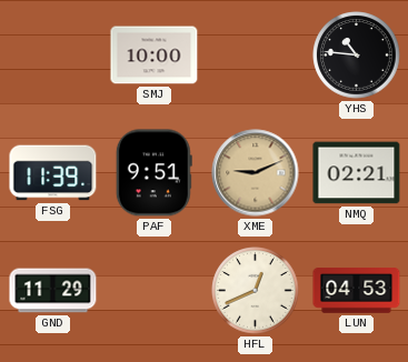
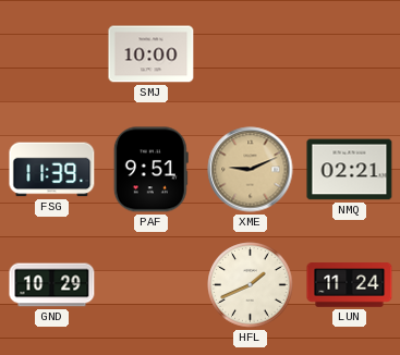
YHS: 10:46 -> none (357, 56)
GND: 11:29 -> 10:29 (52, 285)
HFL: 12:41 -> 1:41 (251, 285)
LUN: 04:53 -> 11:24 (350, 285)
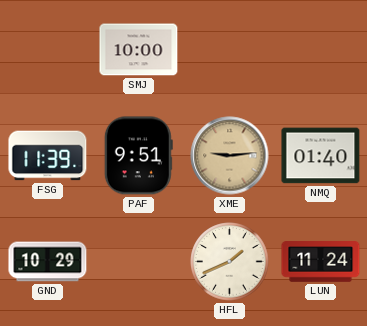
XME: 9:11 -> 9:14 (230, 156)
NMQ: 02:21 -> 01:40 (321, 156)
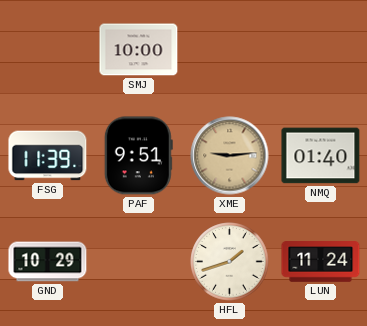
HFL: 1:41 -> 1:42 (230, 262)
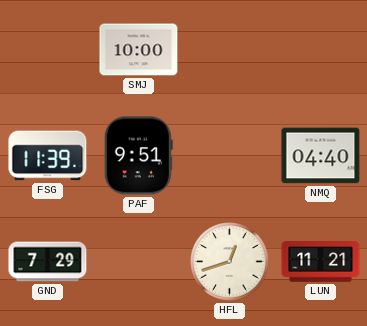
XME: 9:14 -> none (230, 156)
NMQ: 01:40 -> 04:40 (321, 156)
GND: 10:29 -> 7:29 (48, 262)
HFL: 1:42 -> 12:42 (230, 262)
LUN: 11:24 -> 11:21 (321, 262)
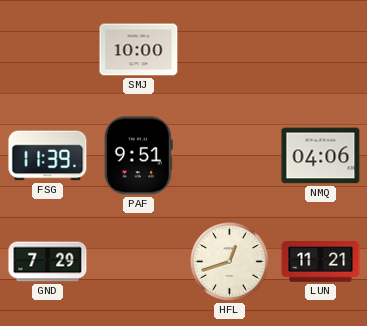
NMQ: 04:40 -> 04:06 (321, 156)
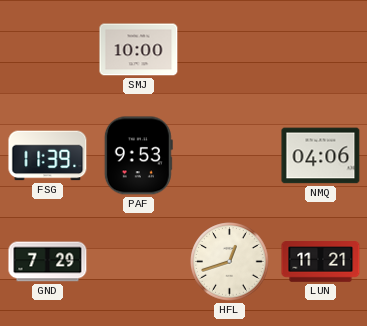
PAF: 9:51 -> 9:53 (138, 156)
